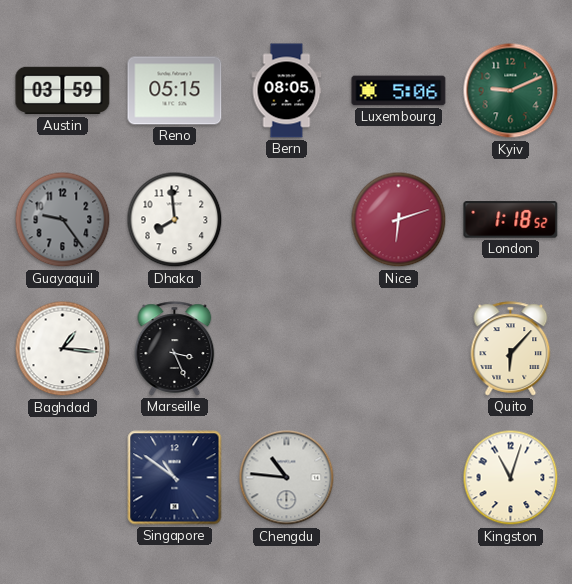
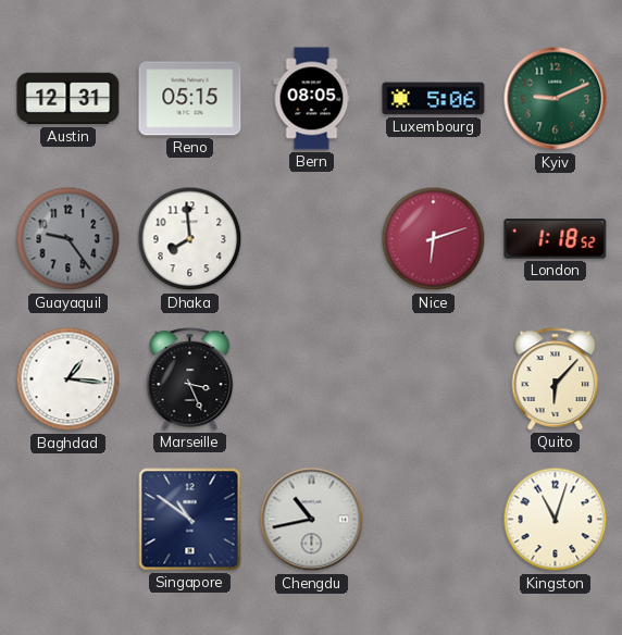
Austin: 03:59 -> 12:31 (69, 99)
Chengdu: 10:46 -> 10:43 (312, 520)
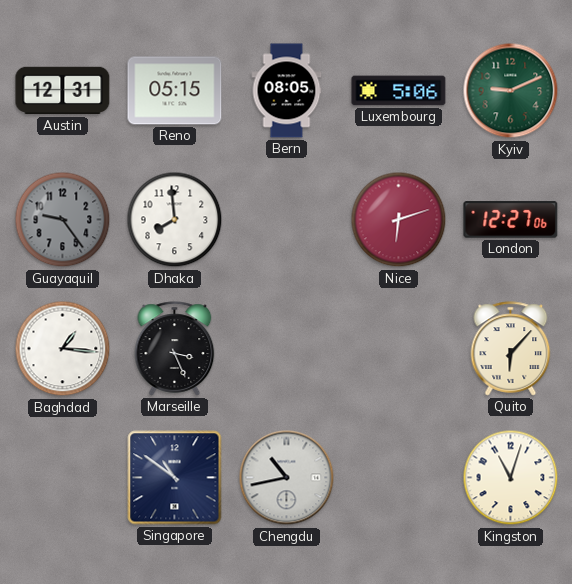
London: 1:18 -> 12:27 (511, 220)
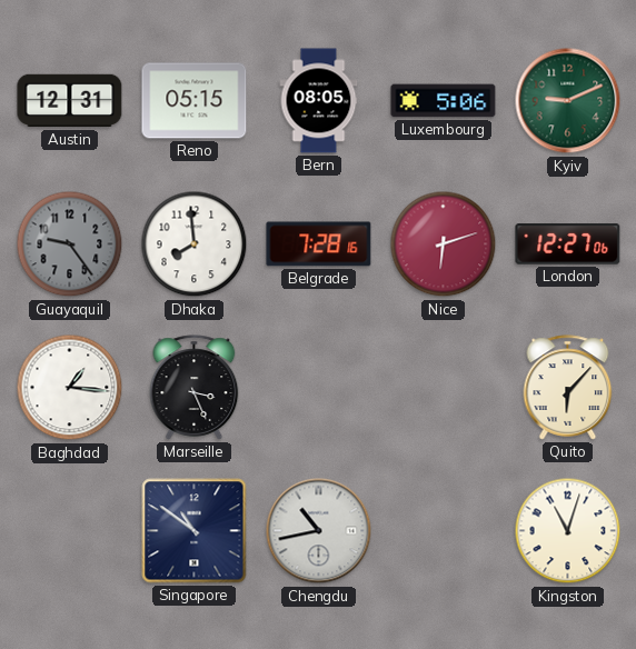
Belgrade: none -> 7:28 (319, 244)
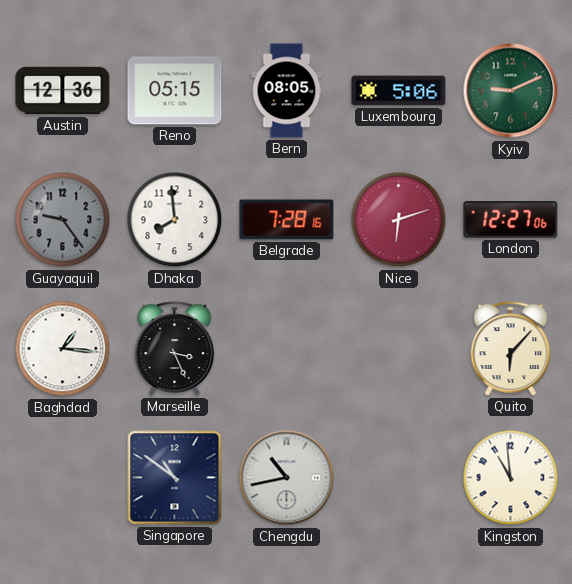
Austin: 12:31 -> 12:36 (63, 91)
Kingston: 11:03 -> 10:59 (511, 478)
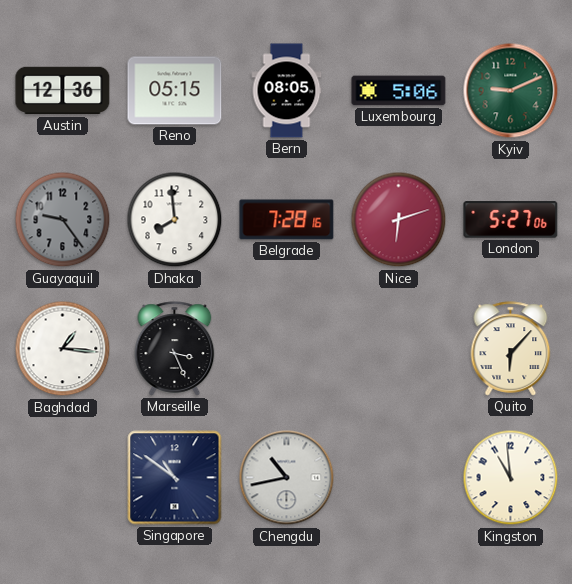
London: 12:27 -> 5:27 (511, 220)
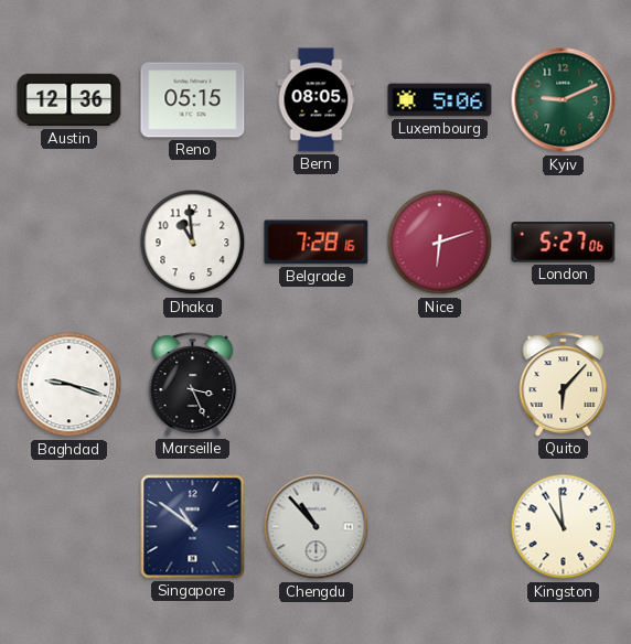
Guayaquil: 9:24 -> none (63, 220)
Dhaka: 7:59 -> 10:59 (193, 243)
Baghdad: 1:16 -> 9:18 (69, 385)
Chengdu: 10:43 -> 10:53 (317, 527)
